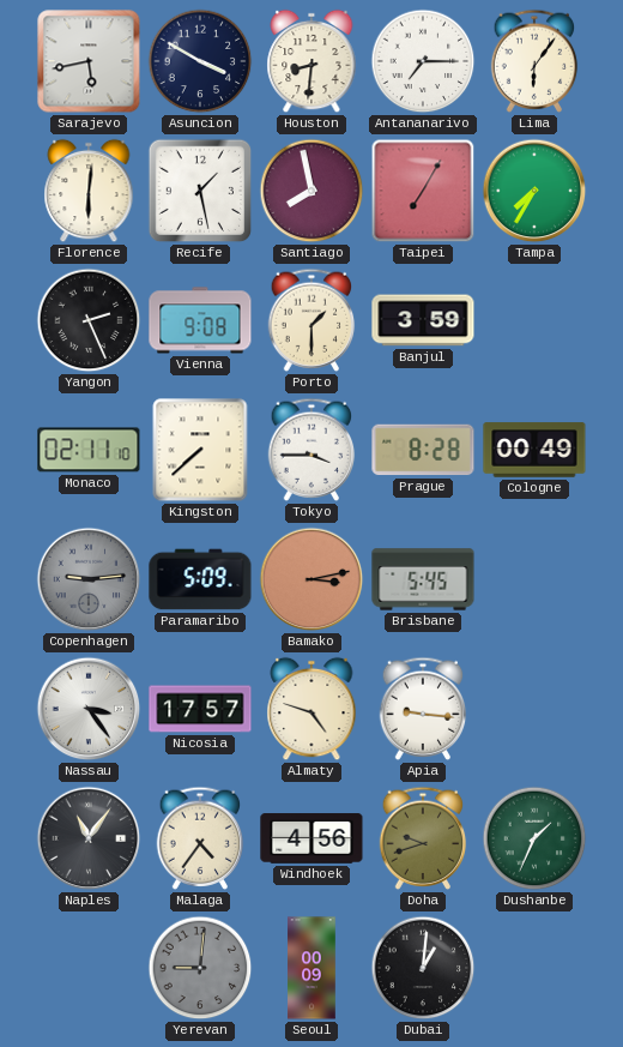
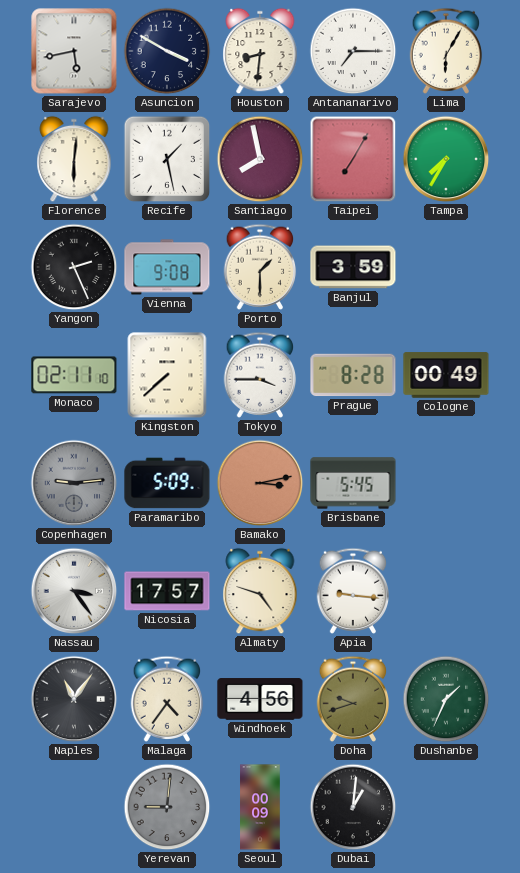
Lima: 6:06 -> 6:05 (446, 51)
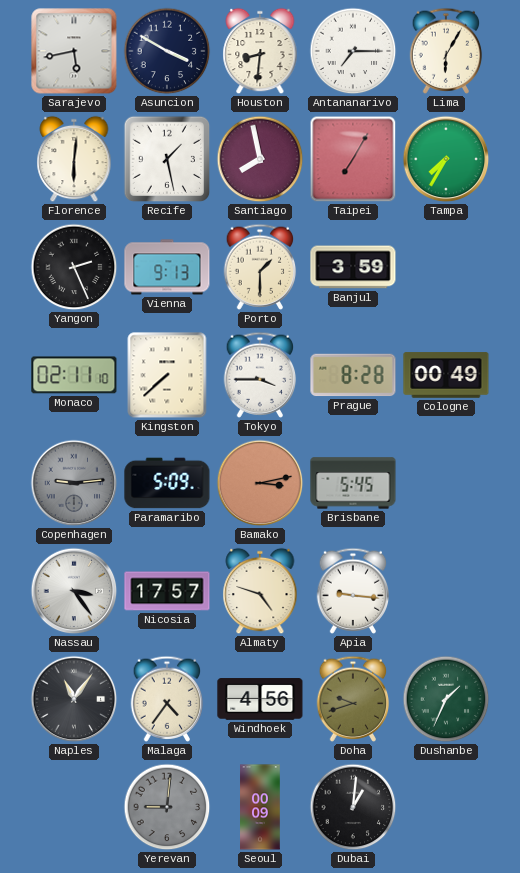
Vienna: 9:08 -> 9:13 (167, 267)
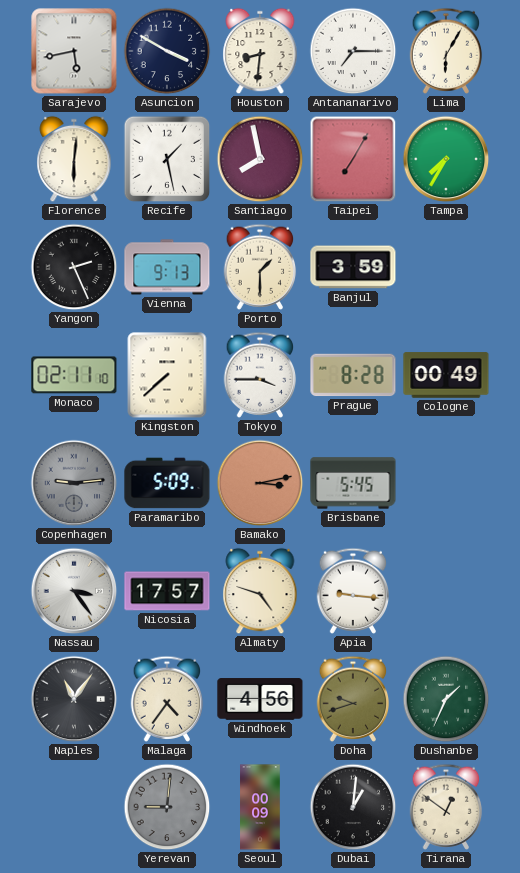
Tirana: none -> 12:51 (446, 807)
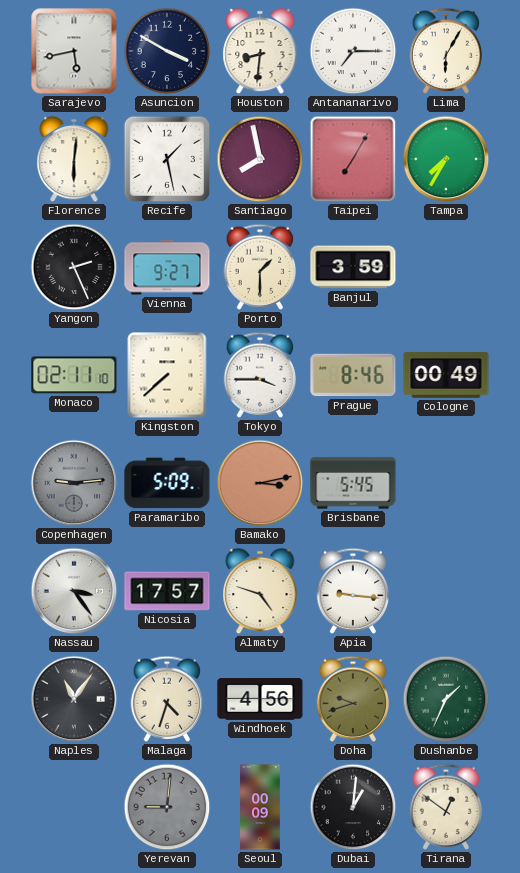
Vienna: 9:13 -> 9:27 (167, 267)
Prague: 8:28 -> 8:46 (353, 375)
Malaga: 4:36 -> 4:33 (167, 699)
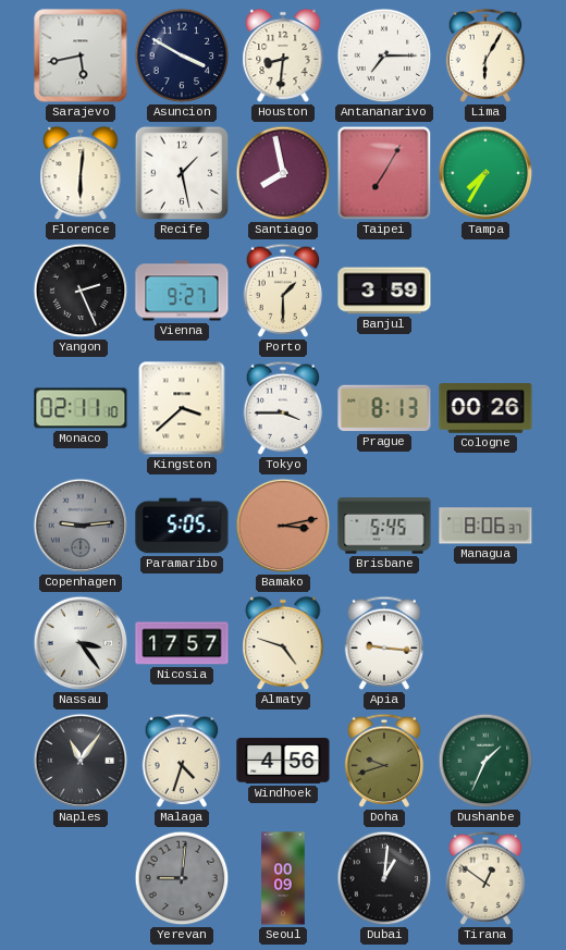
Kingston: 7:38 -> 3:38 (182, 408)
Prague: 8:46 -> 8:13 (384, 408)
Cologne: 00:49 -> 00:26 (485, 408)
Paramaribo: 5:09 -> 5:05 (182, 526)
Managua: none -> 8:06 (485, 526)
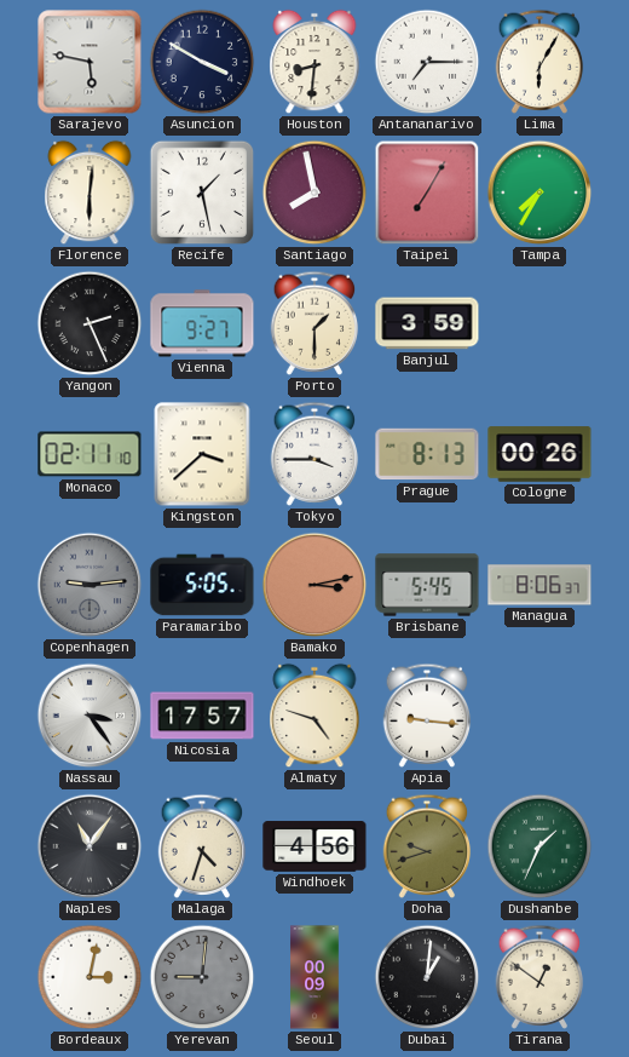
Sarajevo: 5:43 -> 5:47 (90, 62)
Bordeaux: none -> 3:02 (90, 977)
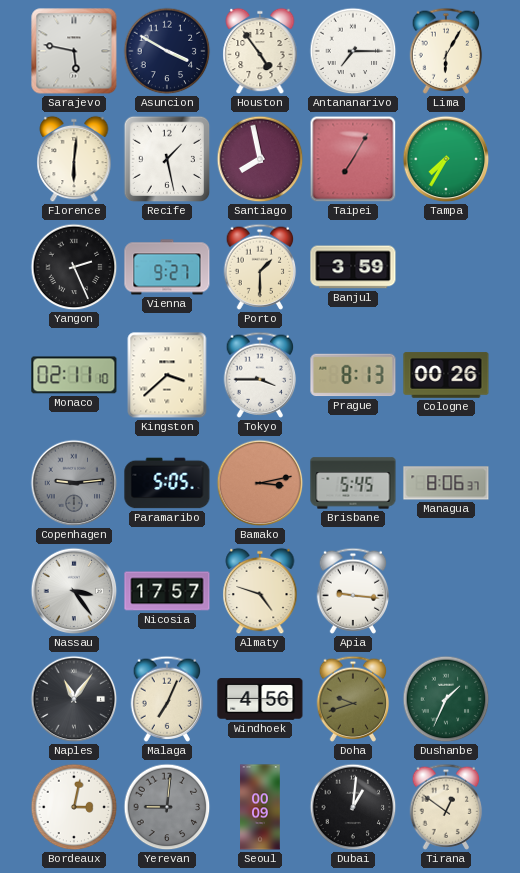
Houston: 8:31 -> 4:54 (260, 51)
Malaga: 4:33 -> 7:04 (167, 699)
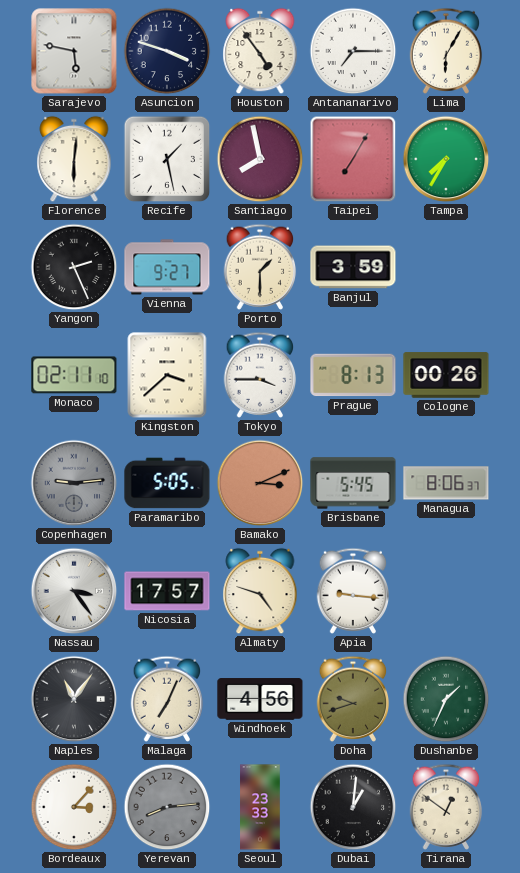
Asuncion: 3:50 -> 3:48 (167, 51)
Bamako: 3:13 -> 3:11 (260, 483)
Bordeaux: 3:02 -> 3:07 (74, 807)
Yerevan: 9:01 -> 8:14 (167, 807)
Seoul: 00:09 -> 23:33 (260, 807)
